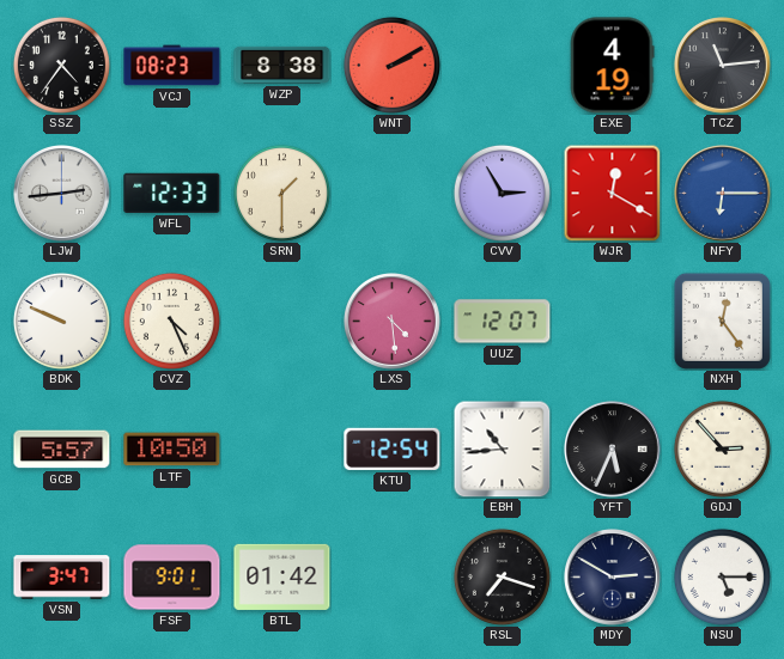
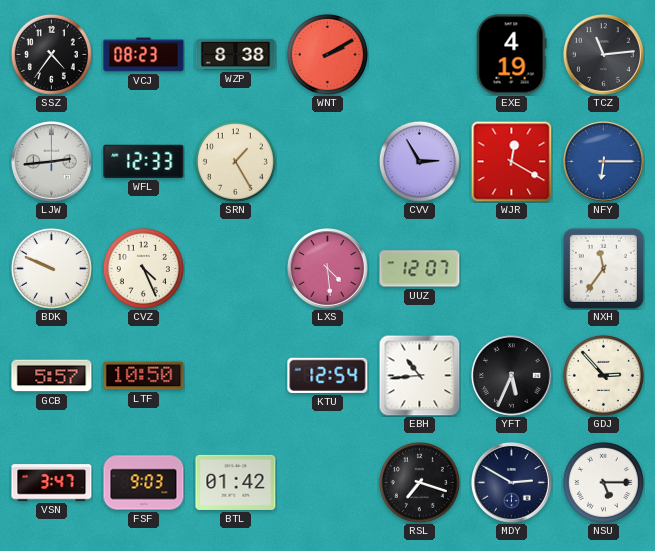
SRN: 1:30 -> 1:25 (235, 161)
NXH: 12:24 -> 11:36 (603, 268)
FSF: 9:01 -> 9:03 (144, 483)
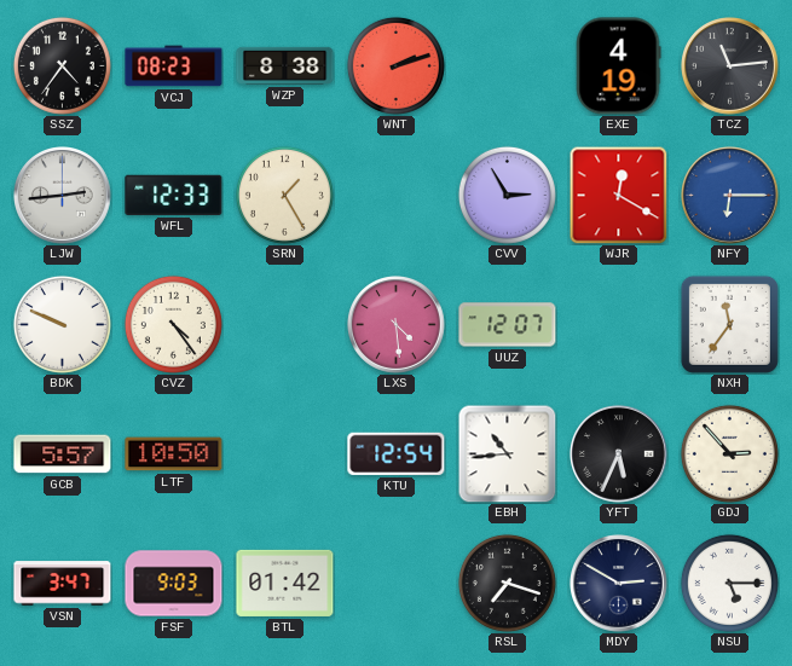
WNT: 2:10 -> 2:12 (395, 65)
CVZ: 4:26 -> 4:24 (173, 324)
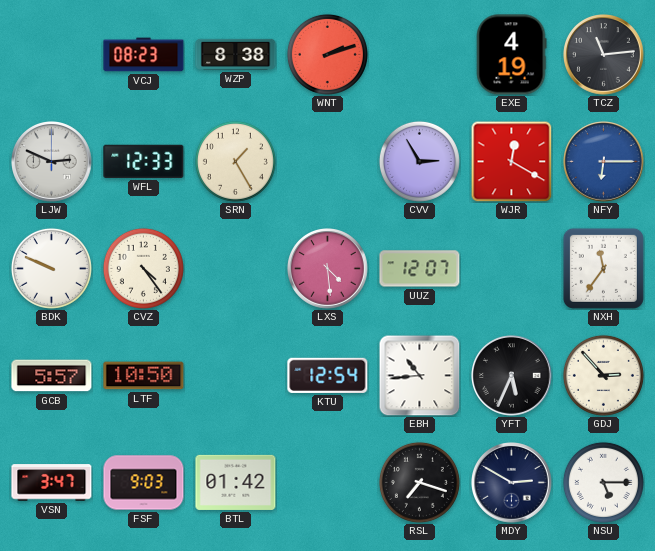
SSZ: 4:36 -> none (62, 65)
LJW: 2:44 -> 2:49 (52, 162)
